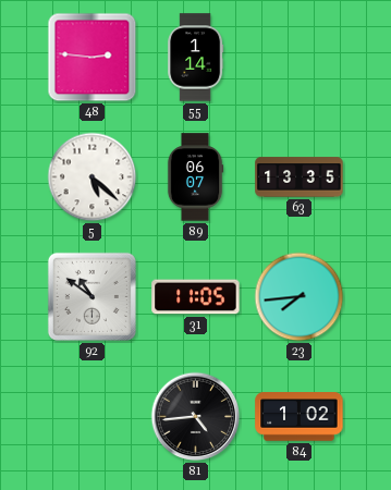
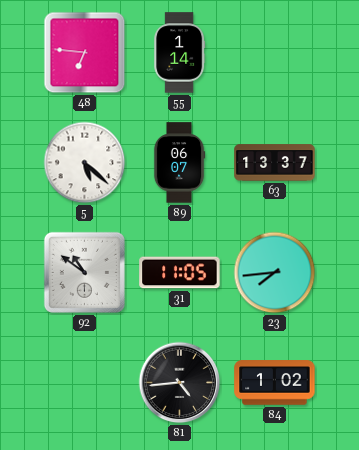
48: 2:46 -> 6:46 (85, 53)
63: 13:35 -> 13:37 (275, 163)
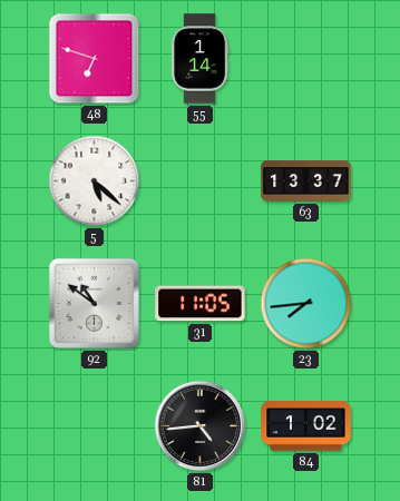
48: 6:46 -> 6:48 (95, 59)
89: 06:07 -> none (179, 163)
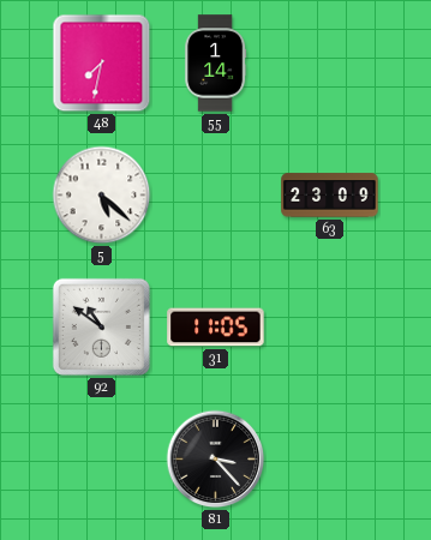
48: 6:48 -> 7:32 (102, 64)
63: 13:37 -> 23:09 (330, 196)
23: 7:44 -> none (306, 304)
81: 4:44 -> 3:23 (216, 460)
84: 1:02 -> none (306, 426)
